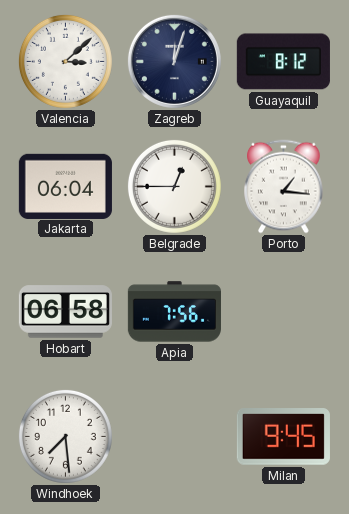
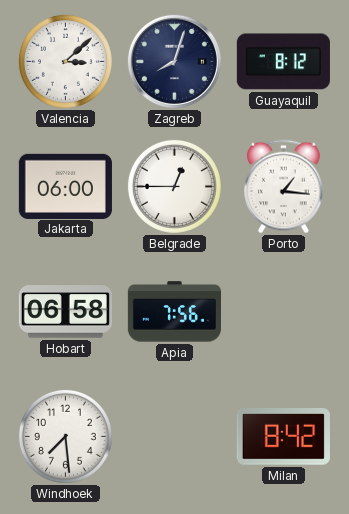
Zagreb: 12:03 -> 8:03 (174, 61)
Jakarta: 06:04 -> 06:00 (65, 186)
Milan: 9:45 -> 8:42 (283, 437)
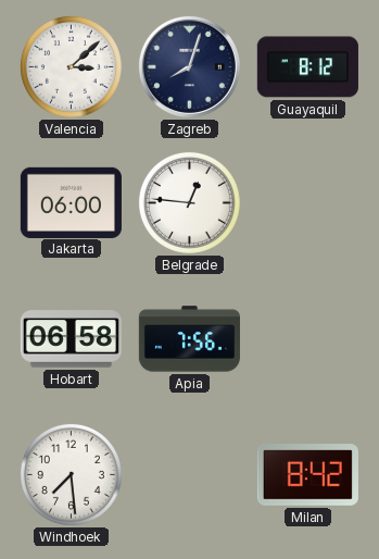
Belgrade: 12:45 -> 12:46 (189, 202)
Porto: 1:16 -> none (284, 187)
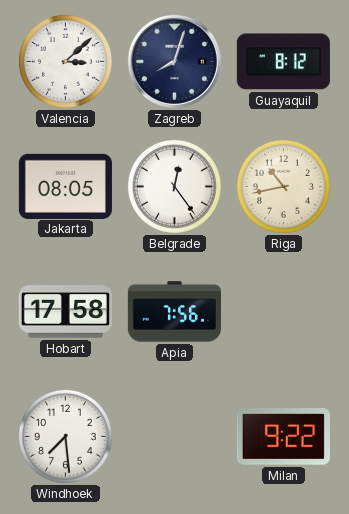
Jakarta: 06:00 -> 08:05 (65, 186)
Belgrade: 12:46 -> 12:24 (174, 186)
Riga: none -> 10:43 (283, 186)
Hobart: 06:58 -> 17:58 (65, 312)
Milan: 8:42 -> 9:22 (283, 437)
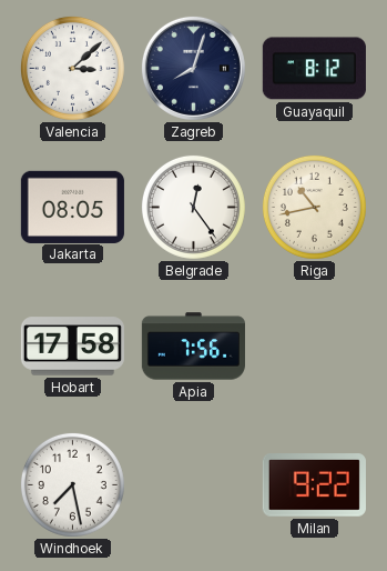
Windhoek: 7:29 -> 7:28 (72, 484)
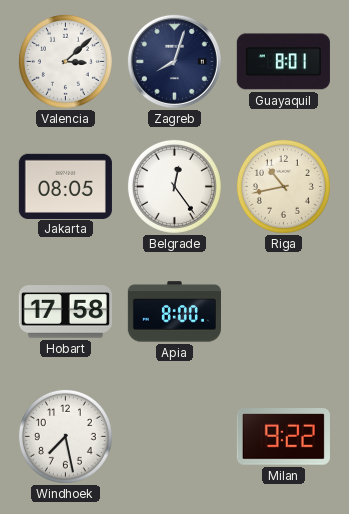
Guayaquil: 8:12 -> 8:01 (283, 62)
Apia: 7:56 -> 8:00 (174, 312)
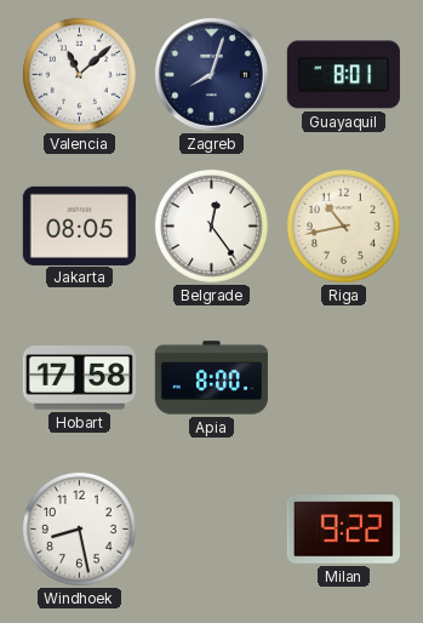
Valencia: 3:08 -> 11:08 (79, 74)
Windhoek: 7:28 -> 8:28 (79, 528)
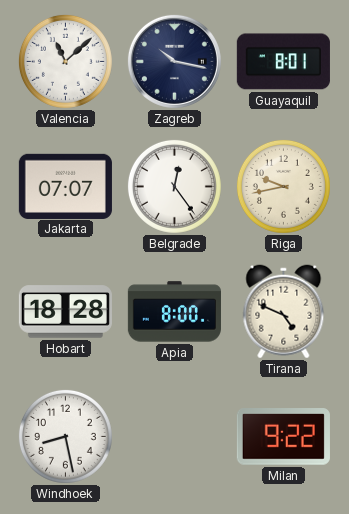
Zagreb: 8:03 -> 10:17 (174, 61)
Jakarta: 08:05 -> 07:07 (65, 186)
Riga: 10:43 -> 9:43 (283, 186)
Hobart: 17:58 -> 18:28 (65, 312)
Tirana: none -> 4:49 (284, 312)
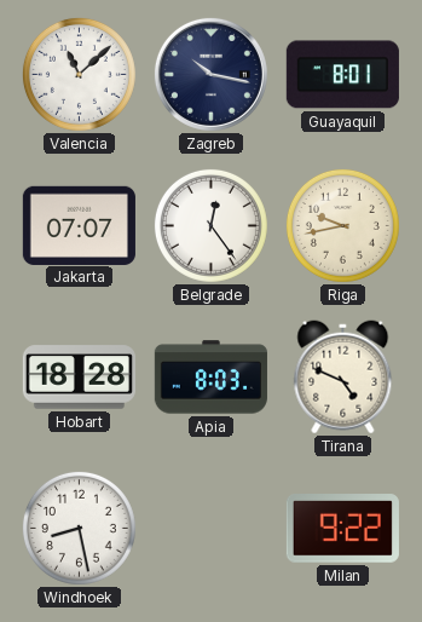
Apia: 8:00 -> 8:03 (210, 378)
